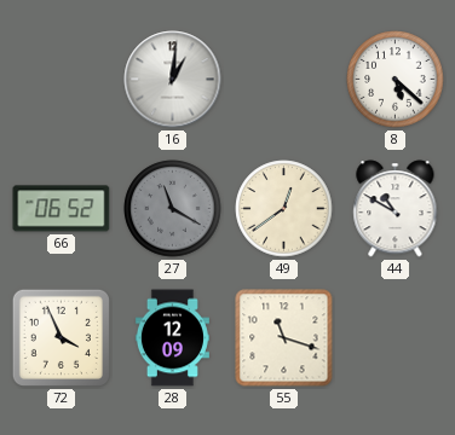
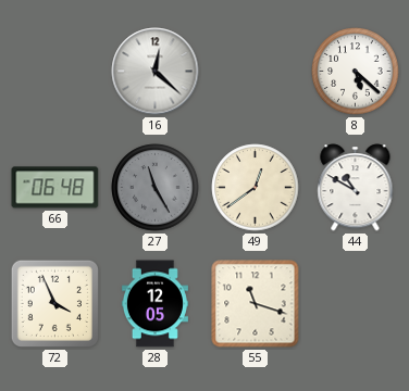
16: 1:01 -> 12:22 (156, 72)
66: 06:52 -> 06:48 (55, 188)
27: 11:20 -> 11:25 (156, 188)
28: 12:09 -> 12:05 (154, 304)
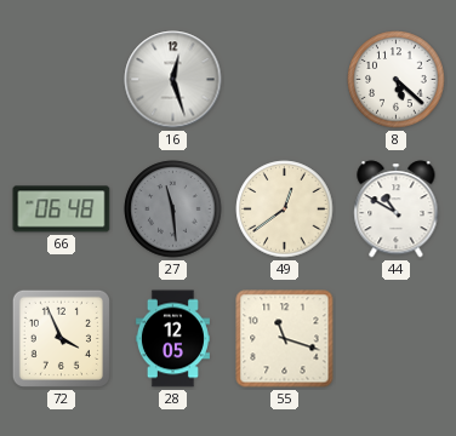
16: 12:22 -> 12:27 (173, 80)
27: 11:25 -> 11:29 (173, 210)
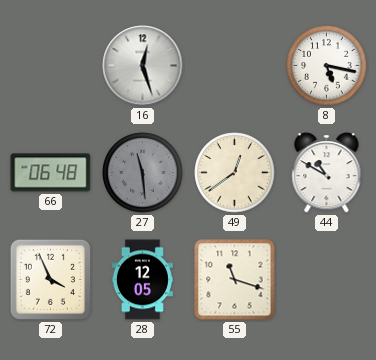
8: 5:22 -> 5:17 (327, 66)
